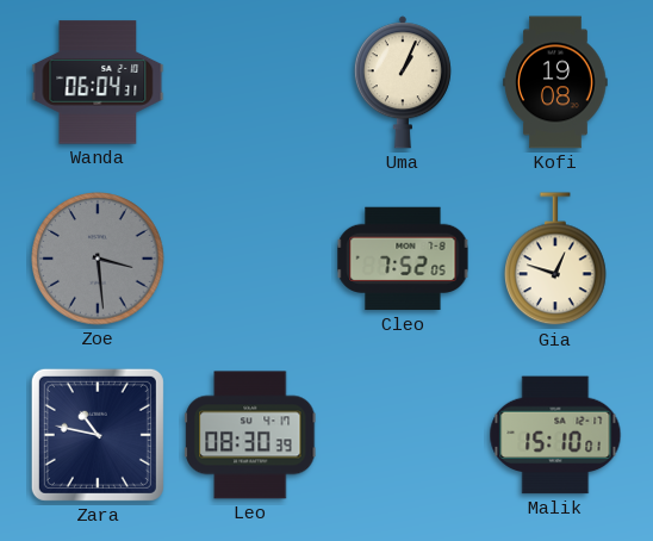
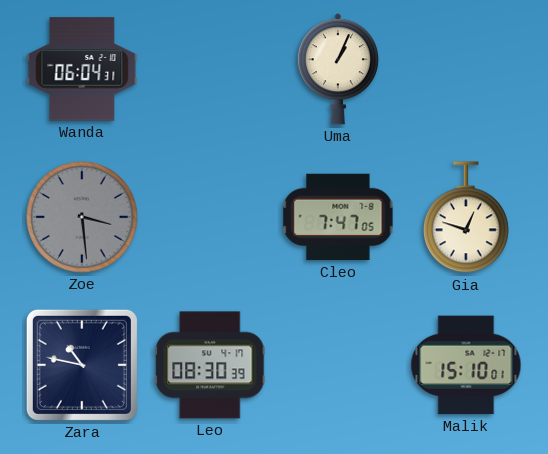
Kofi: 19:08 -> none (555, 82)
Cleo: 7:52 -> 7:47 (338, 217)
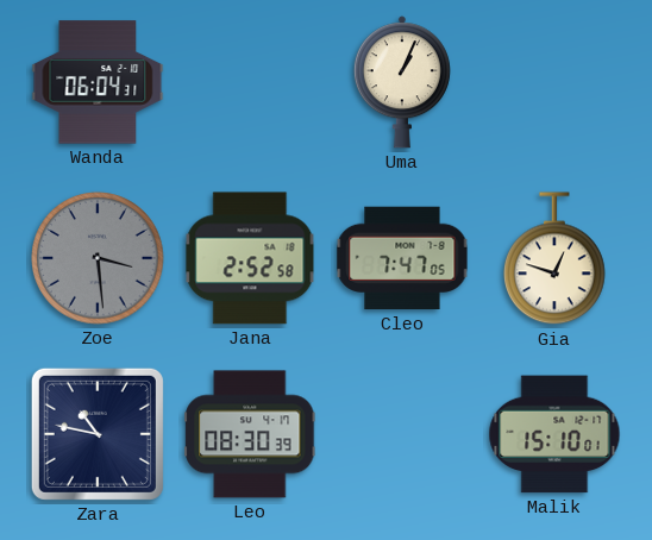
Jana: none -> 2:52 (250, 258)
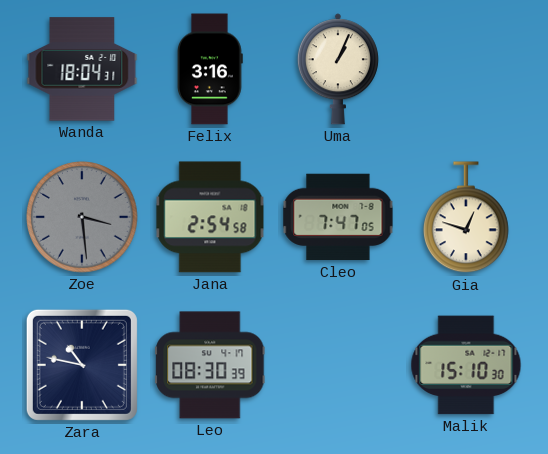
Wanda: 06:04 -> 18:04 (82, 69)
Felix: none -> 3:16 (210, 69)
Jana: 2:52 -> 2:54 (210, 217)
Malik: 15:10:01 -> 15:10:30 (466, 365)
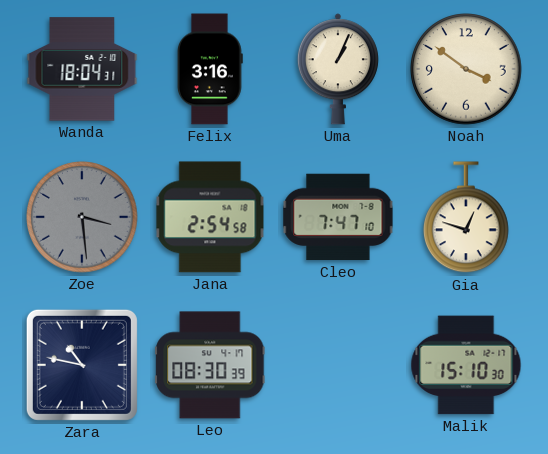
Noah: none -> 3:51 (466, 69)
Cleo: 7:47:05 -> 7:47:10 (338, 217)
